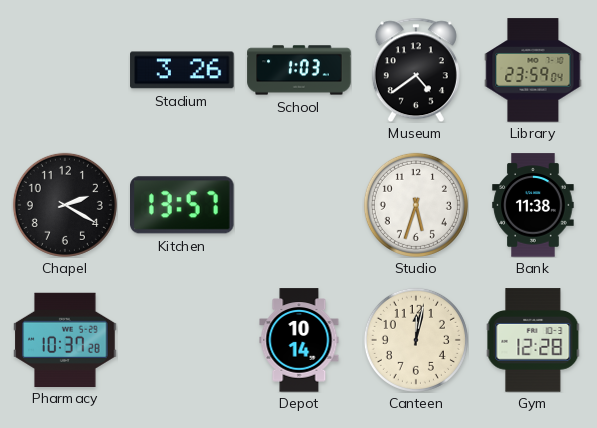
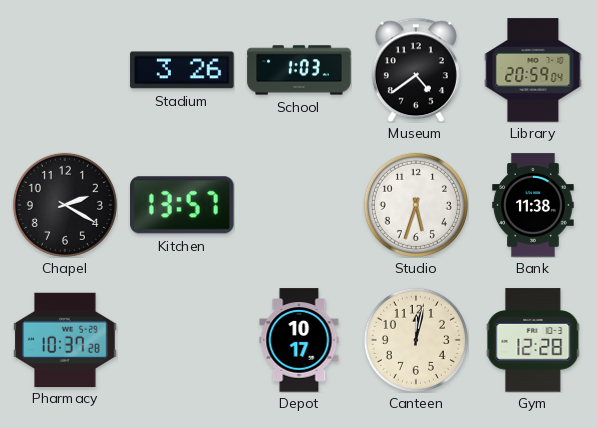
Library: 23:59 -> 20:59 (533, 70)
Depot: 10:14 -> 10:17 (299, 340)
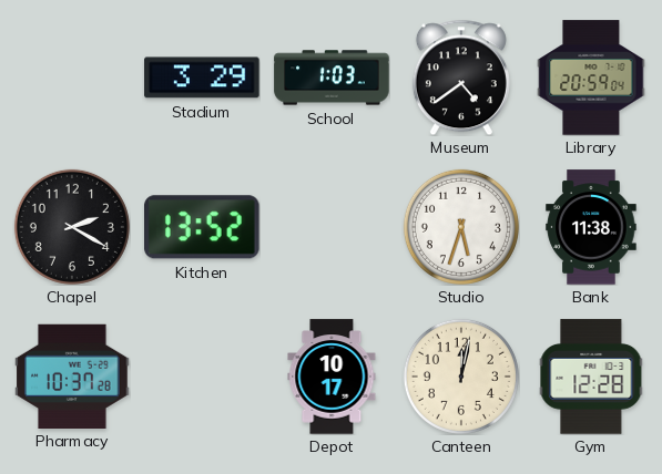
Stadium: 3:26 -> 3:29 (202, 78)
Kitchen: 13:57 -> 13:52 (203, 227)
